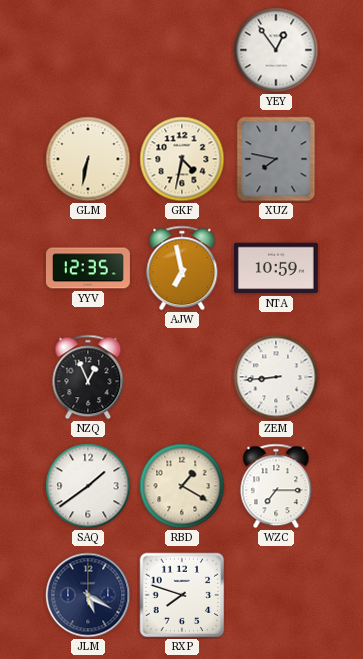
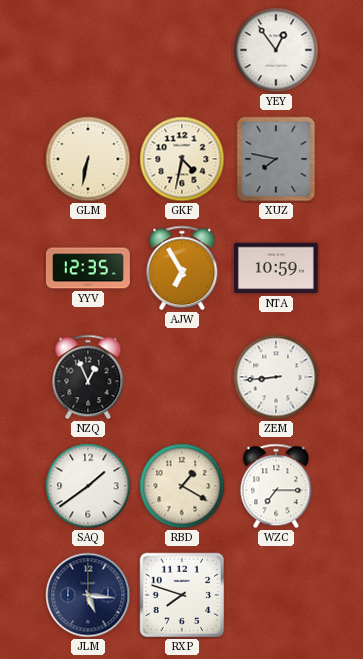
AJW: 6:58 -> 6:55 (182, 268)
JLM: 5:20 -> 5:16 (88, 595)
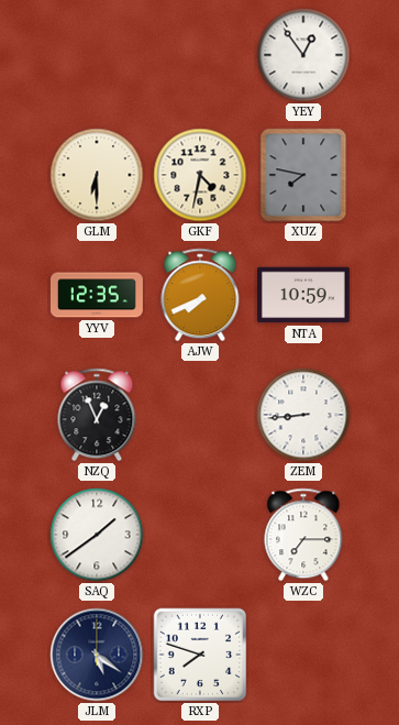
GLM: 6:32 -> 6:30 (97, 175)
AJW: 6:55 -> 7:41 (200, 295)
RBD: 1:20 -> none (182, 486)
JLM: 5:16 -> 5:21 (97, 655)
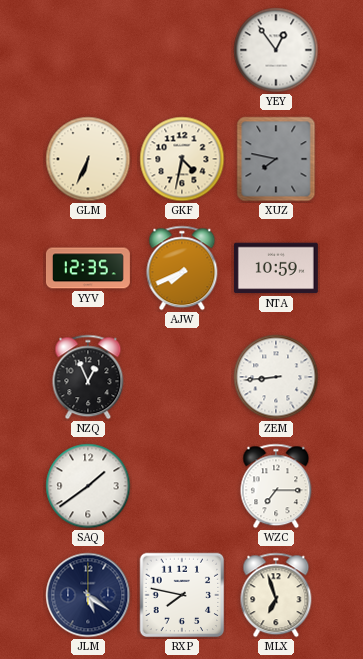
GLM: 6:30 -> 6:34 (88, 159)
RXP: 7:48 -> 7:47 (182, 595)
MLX: none -> 6:57 (276, 595)
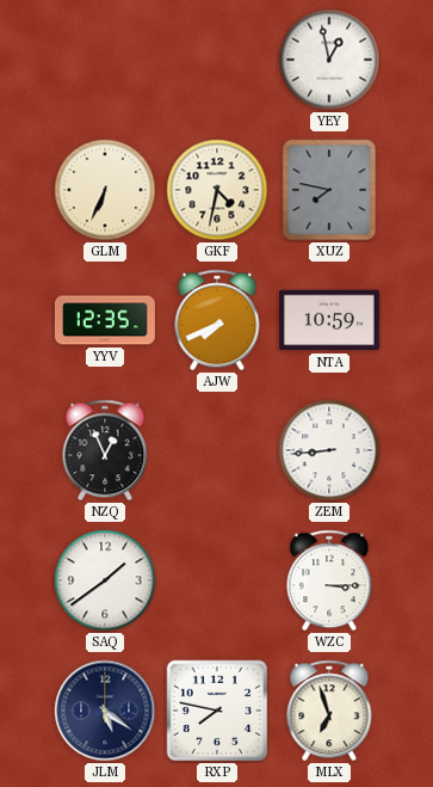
YEY: 12:54 -> 12:58 (329, 60)
WZC: 7:15 -> 3:15 (329, 580)
